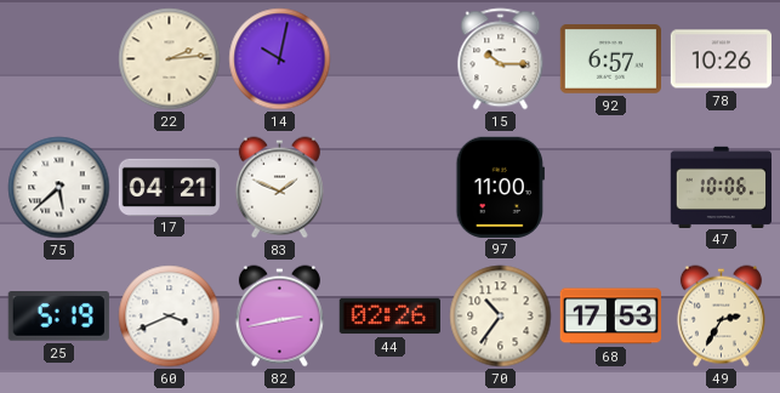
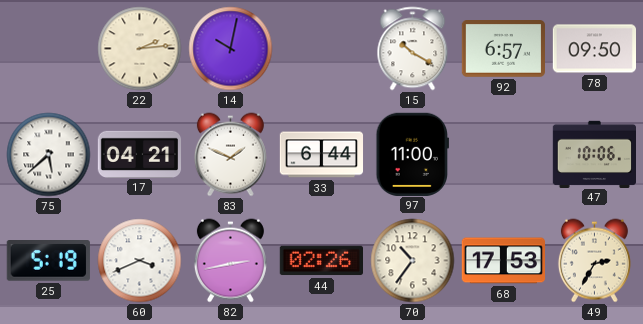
15: 10:15 -> 10:20 (413, 49)
78: 10:26 -> 09:50 (594, 49)
33: none -> 6:44 (322, 155)
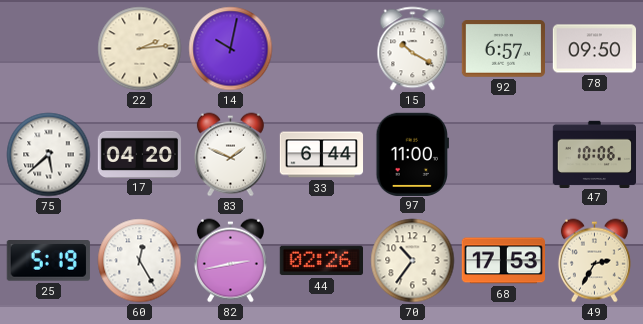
17: 04:21 -> 04:20 (140, 154)
60: 3:41 -> 12:25 (140, 261)
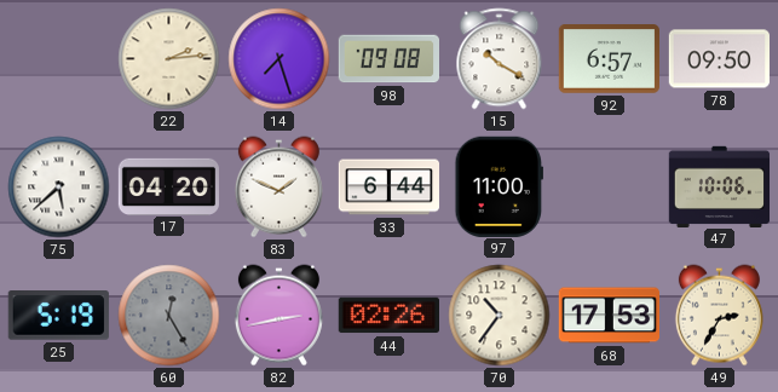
14: 10:02 -> 7:27 (279, 59)
98: none -> 09:08 (388, 59)
60 dial: white -> grey (169, 316)
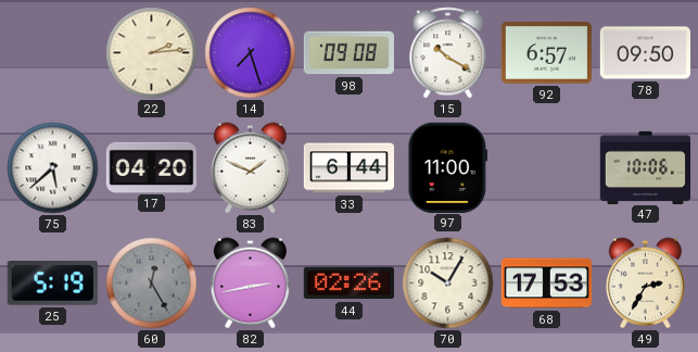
70: 10:36 -> 10:05 (448, 284)
